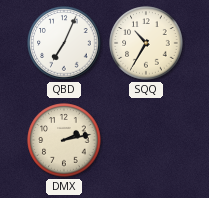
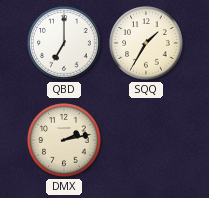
QBD: 7:04 -> 7:00 (64, 43)
SQQ: 10:35 -> 1:35 (146, 43)
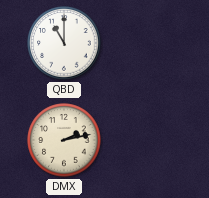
QBD: 7:00 -> 11:00 (64, 43)
SQQ: 1:35 -> none (146, 43)
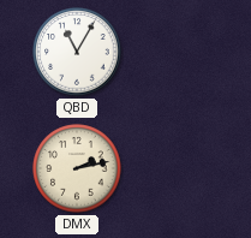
QBD: 11:00 -> 11:05 (77, 52)
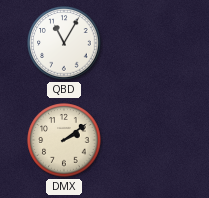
DMX: 2:13 -> 2:09 (64, 140)
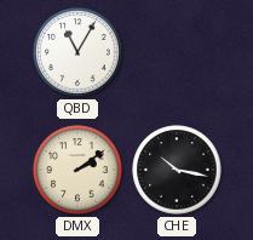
CHE: none -> 10:17 (177, 170)
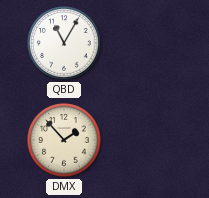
DMX: 2:09 -> 1:53 (64, 140)
CHE: 10:17 -> none (177, 170)
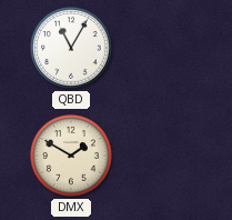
DMX: 1:53 -> 1:50 (71, 156)
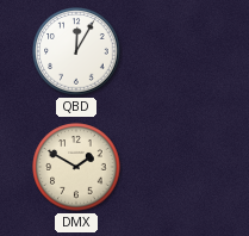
QBD: 11:05 -> 12:05 (76, 51)
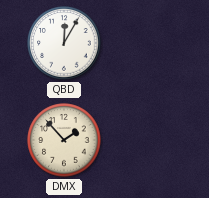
DMX: 1:50 -> 1:53 (64, 140)
